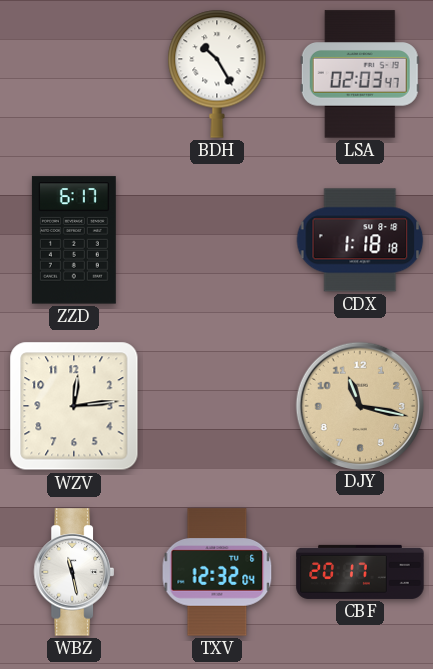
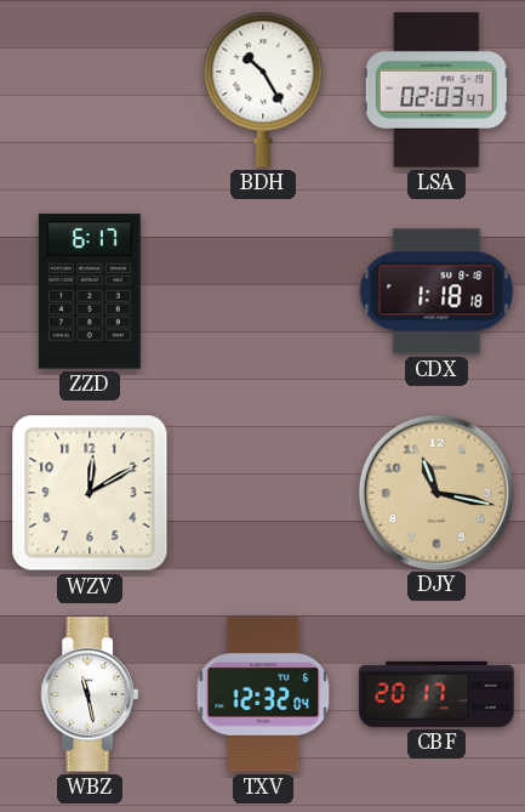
WZV: 12:14 -> 12:10 (90, 493)
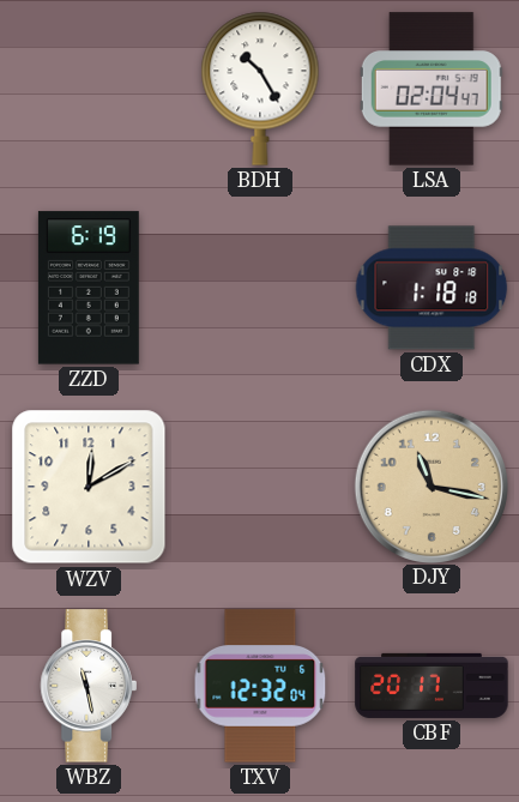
LSA: 02:03 -> 02:04 (432, 89)
ZZD: 6:17 -> 6:19 (89, 288)
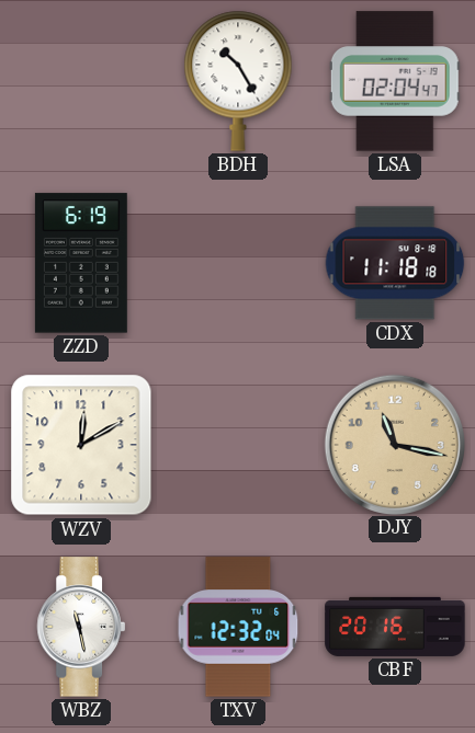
CDX: 1:18 -> 11:18 (395, 263)
CBF: 20:17 -> 20:16 (395, 627)
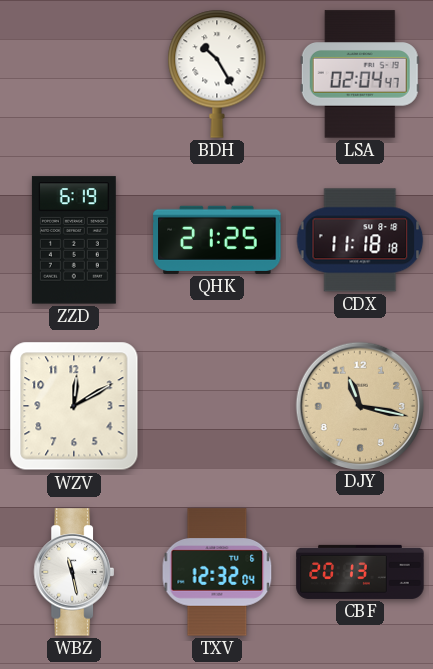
QHK: none -> 21:25 (217, 240)
CBF: 20:16 -> 20:13 (360, 572)
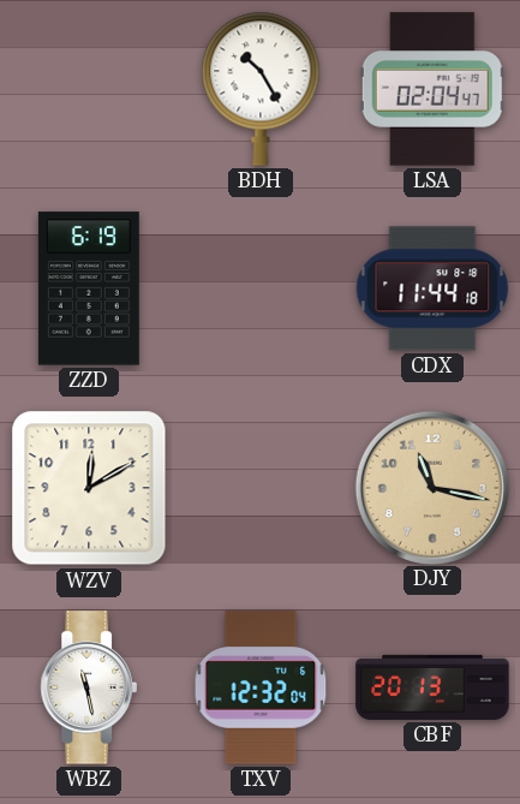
QHK: 21:25 -> none (217, 240)
CDX: 11:18 -> 11:44 (432, 288)
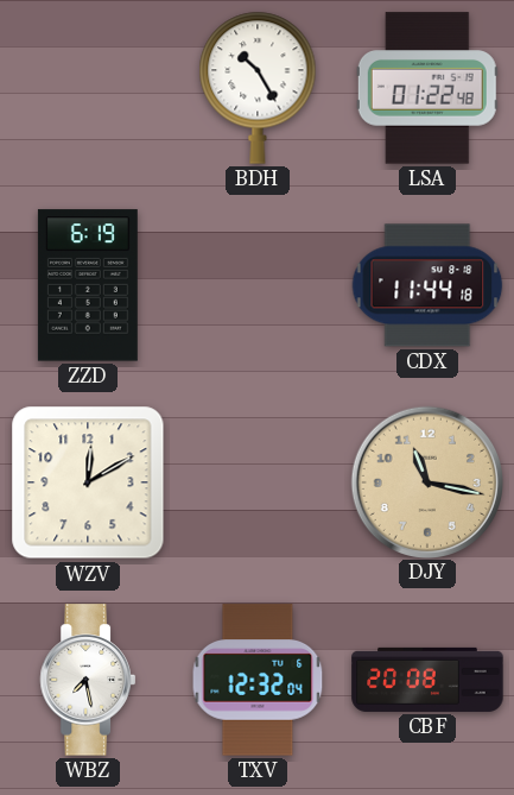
LSA: 02:04 -> 01:22 (427, 88)
WBZ: 11:28 -> 7:28 (88, 680)
CBF: 20:13 -> 20:08 (427, 680)
